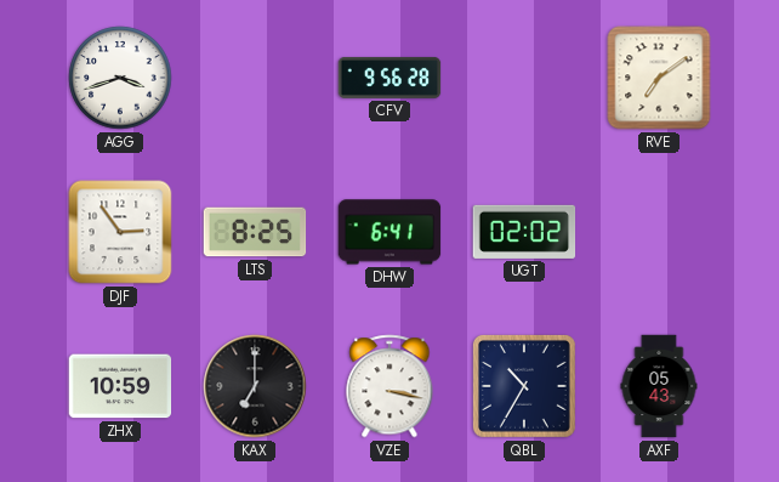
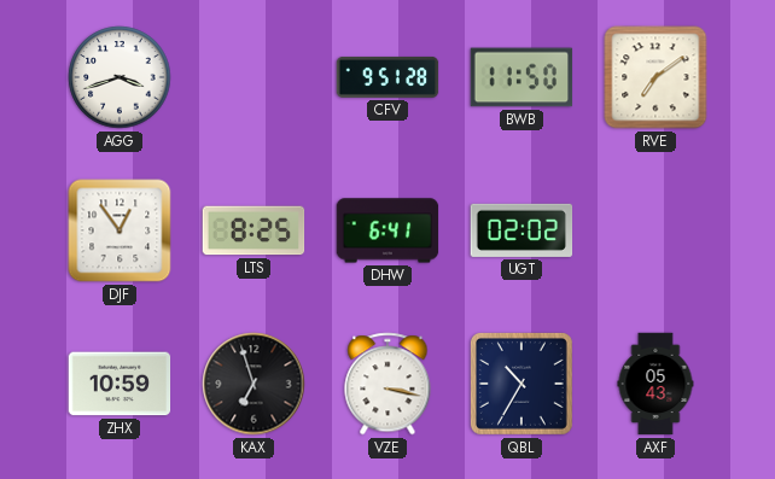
CFV: 9:56 -> 9:51 (387, 77)
BWB: none -> 11:50 (521, 77)
DJF: 2:54 -> 12:54 (120, 230)
KAX: 7:00 -> 6:57 (254, 384)
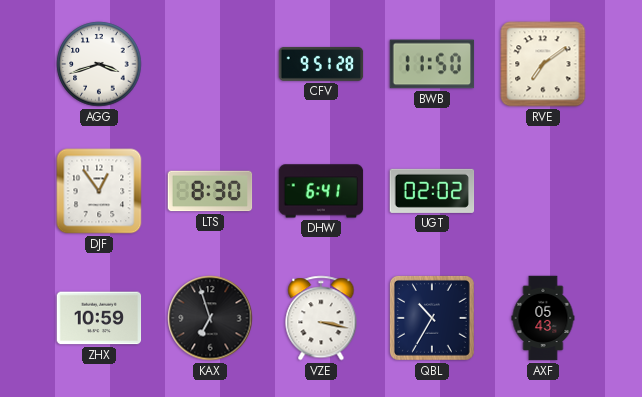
LTS: 8:25 -> 8:30 (210, 191)
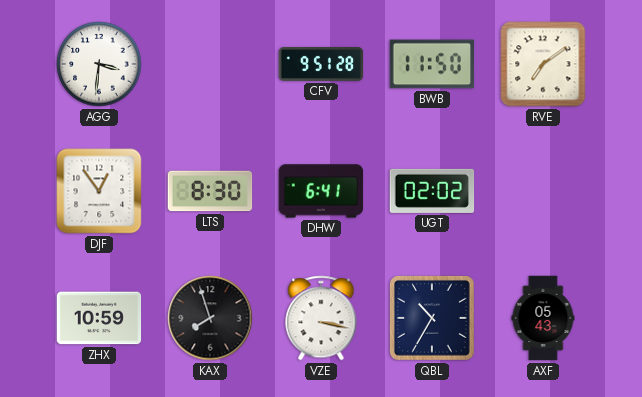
AGG: 3:42 -> 3:31 (99, 64)
KAX: 6:57 -> 7:57 (210, 318)
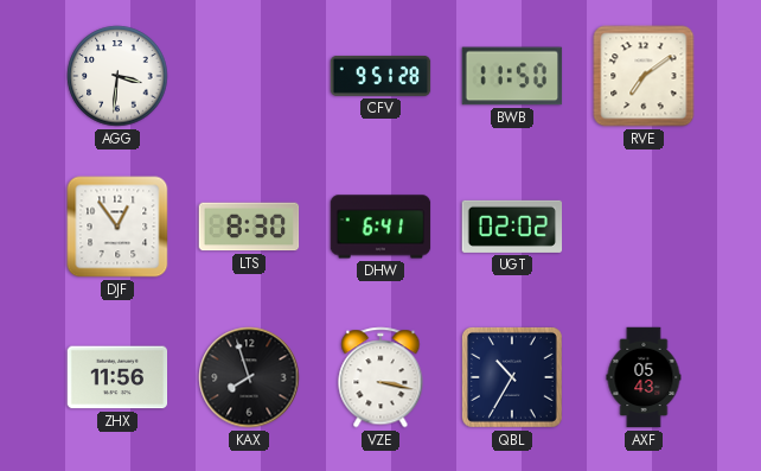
ZHX: 10:59 -> 11:56 (117, 377)
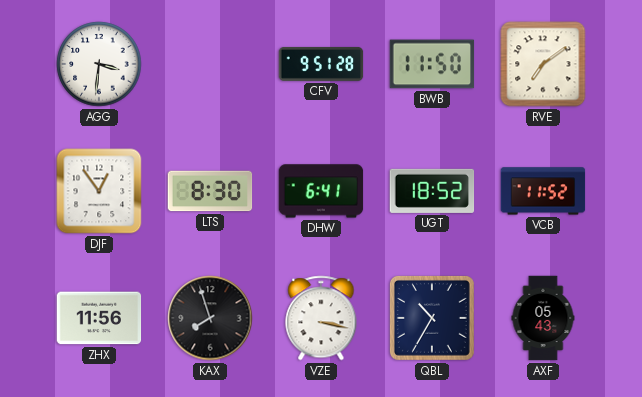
UGT: 02:02 -> 18:52 (432, 191)
VCB: none -> 11:52 (543, 191)
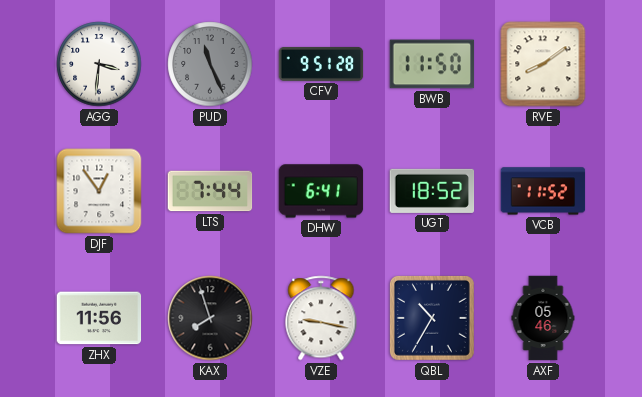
PUD: none -> 11:26 (210, 64)
RVE: 7:09 -> 8:09 (543, 64)
LTS: 8:30 -> 7:44 (210, 191)
VZE: 3:17 -> 9:17 (321, 318)
AXF: 05:43 -> 05:46 (543, 318)
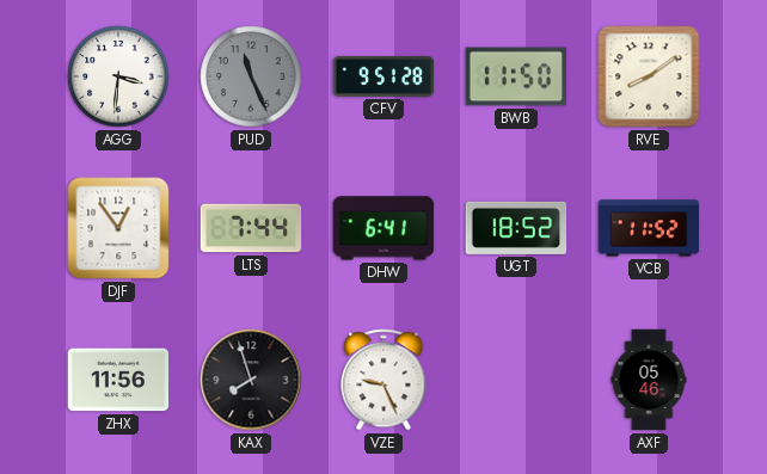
VZE: 9:17 -> 9:26 (383, 380)
QBL: 10:35 -> none (432, 318)
